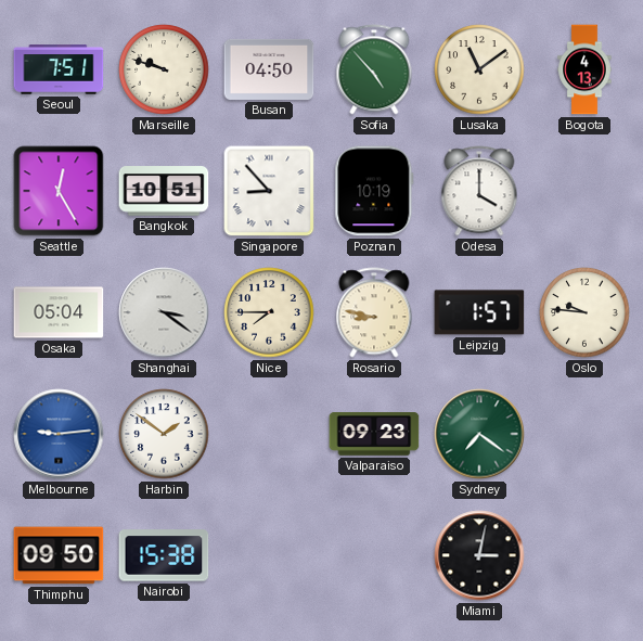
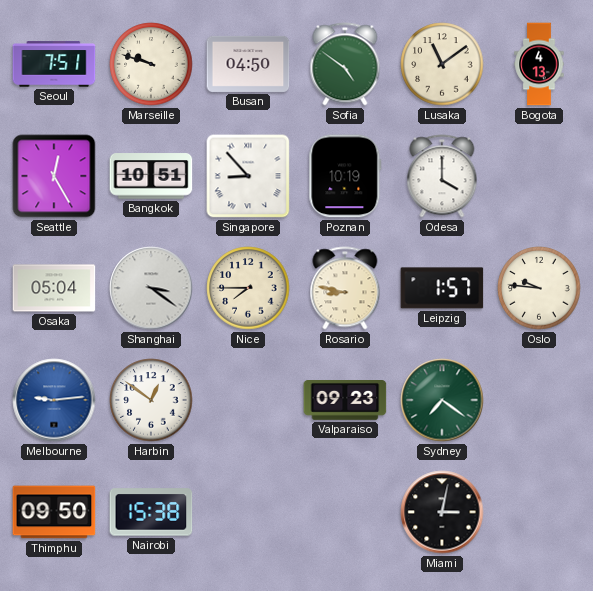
Sofia: 4:53 -> 4:51 (345, 64)
Harbin: 1:51 -> 12:51 (151, 400)
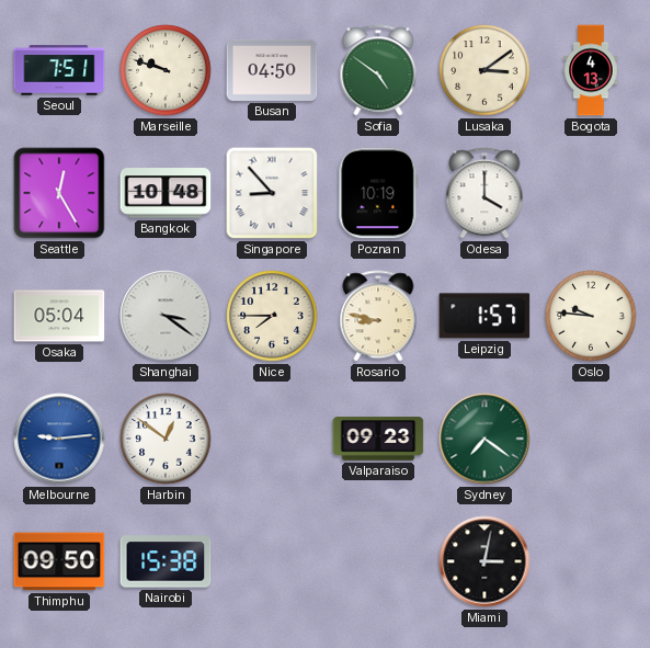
Lusaka: 11:09 -> 3:09 (484, 70)
Bangkok: 10:51 -> 10:48 (166, 193)
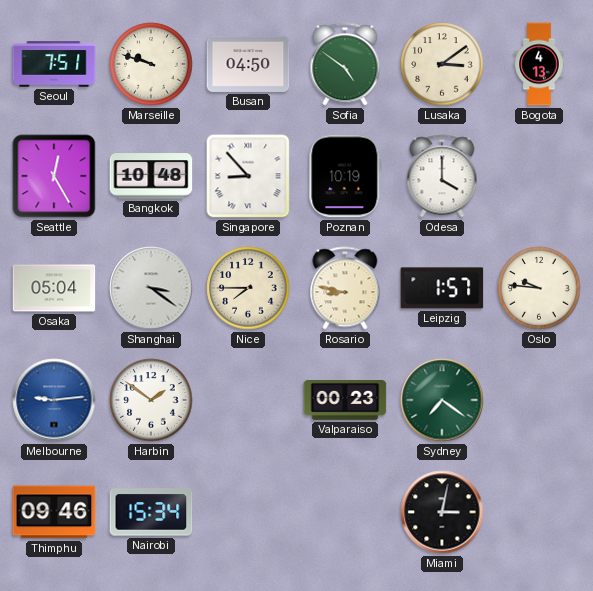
Harbin: 12:51 -> 1:51 (151, 400)
Valparaiso: 09:23 -> 00:23 (345, 401)
Thimphu: 09:50 -> 09:46 (54, 512)
Nairobi: 15:38 -> 15:34 (151, 512)
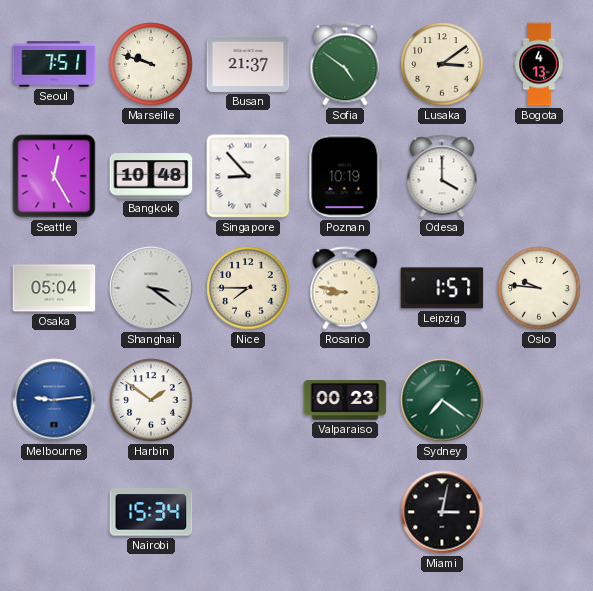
Busan: 04:50 -> 21:37 (248, 64)
Thimphu: 09:46 -> none (54, 512)
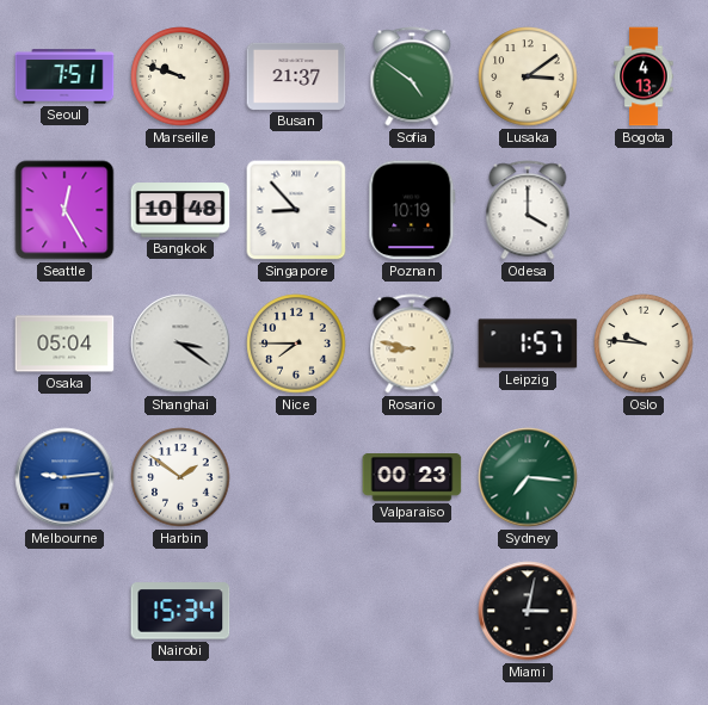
Sydney: 7:21 -> 7:16 (528, 477)
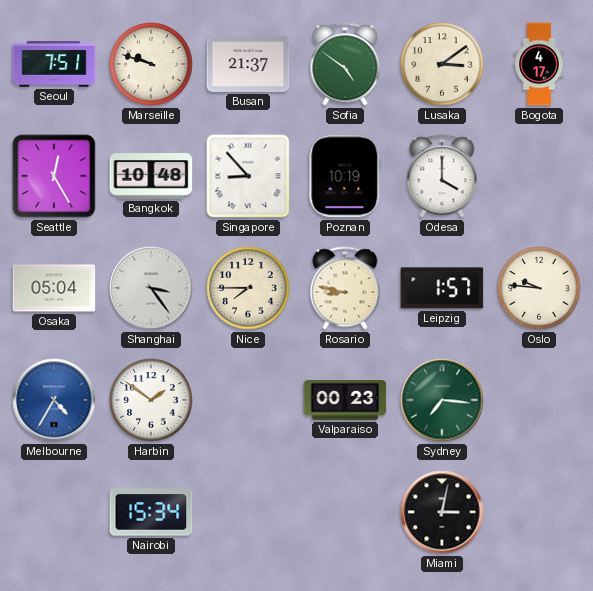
Bogota: 4:13 -> 4:17 (539, 64)
Shanghai: 3:21 -> 3:24 (151, 288)
Melbourne: 9:14 -> 4:35 (54, 400)
